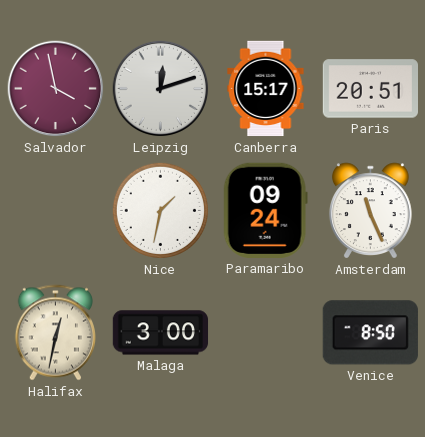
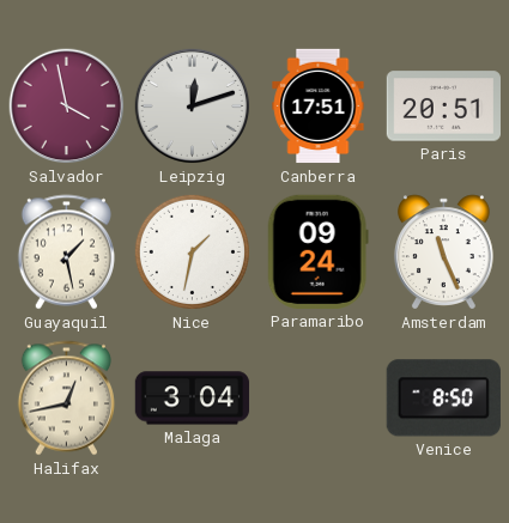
Canberra: 15:17 -> 17:51 (319, 107)
Guayaquil: none -> 1:28 (66, 253)
Halifax: 12:32 -> 12:43 (66, 399)
Malaga: 3:00 -> 3:04 (193, 399)
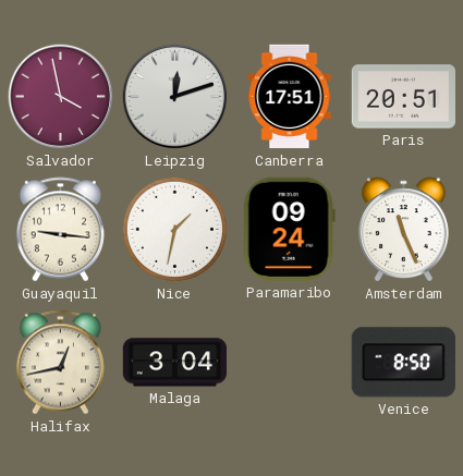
Guayaquil: 1:28 -> 9:16 (60, 230)
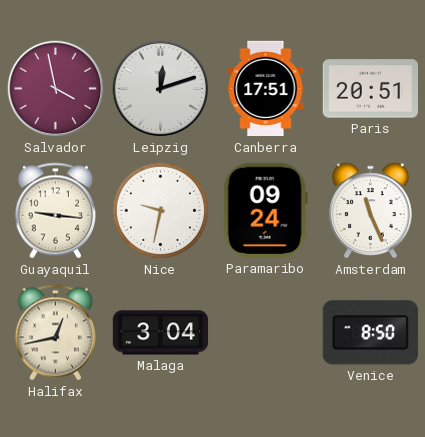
Nice: 1:32 -> 9:32 (160, 210)
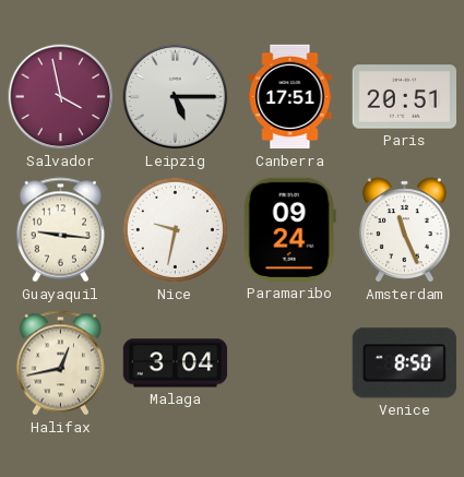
Leipzig: 12:12 -> 5:15 (176, 97)
